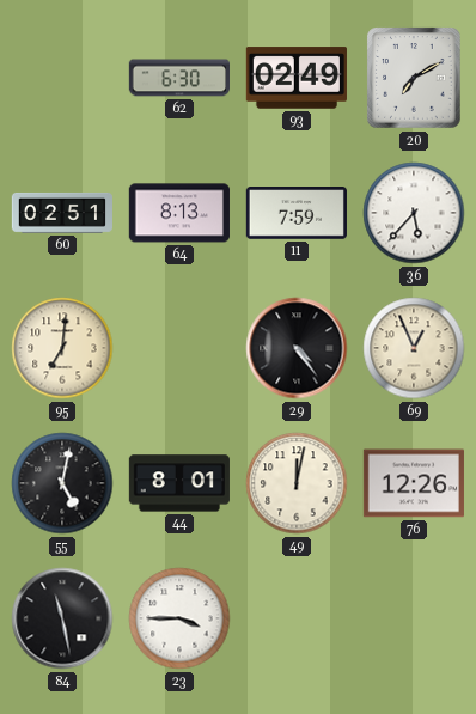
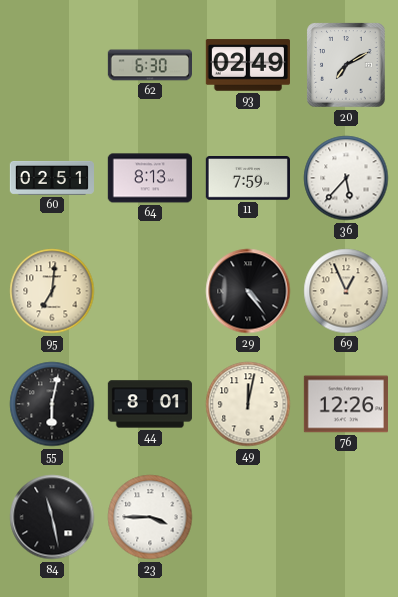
55: 5:02 -> 6:02 (52, 404)
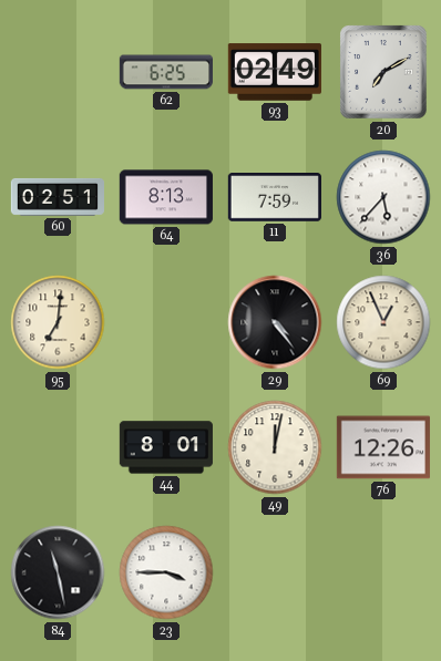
62: 6:30 -> 6:25 (165, 72)
55: 6:02 -> none (52, 404)
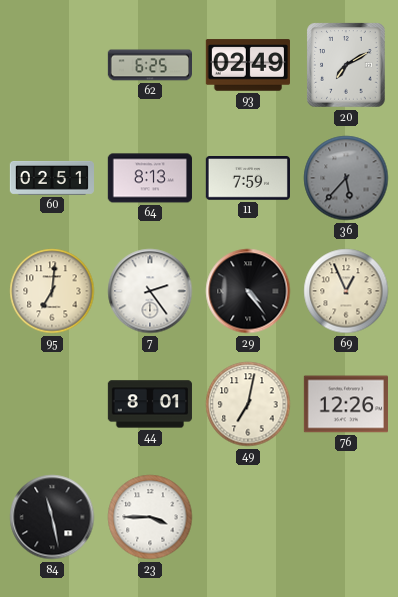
36 dial: white -> grey (346, 178)
7: none -> 2:24 (150, 291)
49: 12:02 -> 7:02 (248, 404)
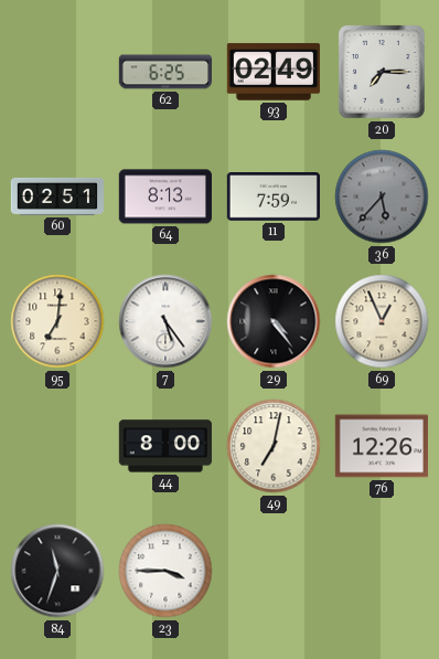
20: 7:10 -> 7:15 (382, 72)
7: 2:24 -> 5:24 (165, 321)
44: 8:01 -> 8:00 (165, 446)
84: 11:28 -> 11:33 (57, 571)
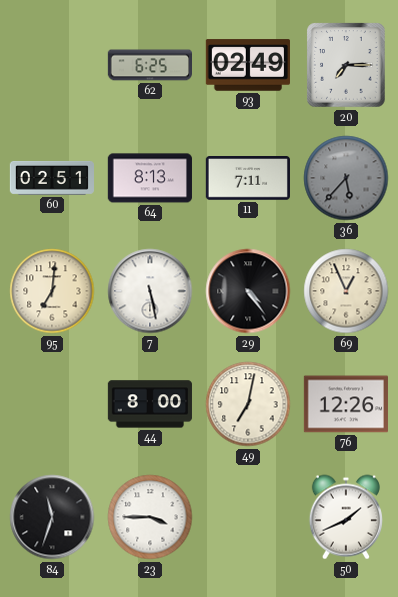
11: 7:59 -> 7:11 (248, 178)
7: 5:24 -> 5:28 (150, 291)
50: none -> 1:41 (346, 517)
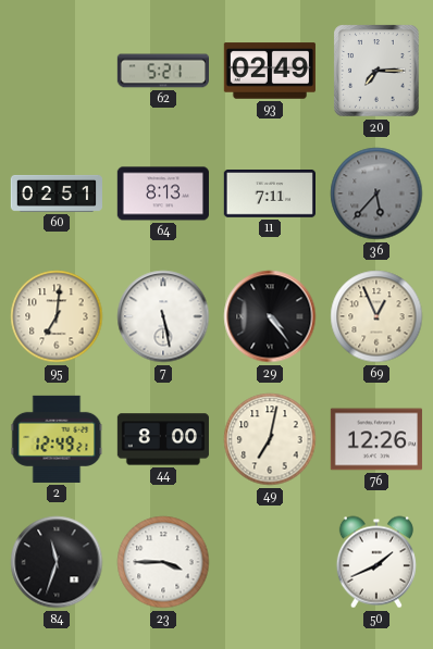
62: 6:25 -> 5:21 (162, 71)
2: none -> 12:49 (57, 439)
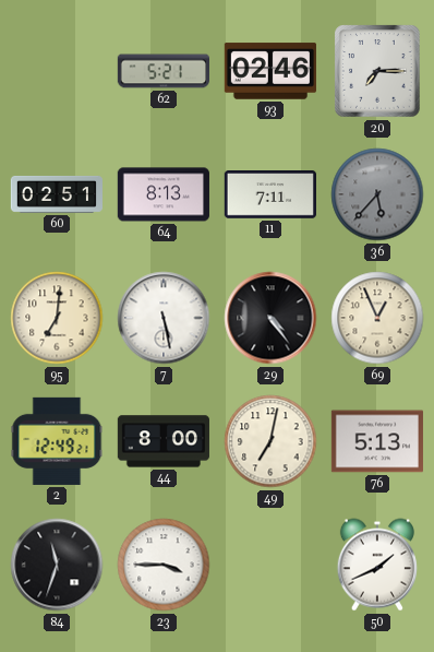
93: 02:49 -> 02:46 (270, 71)
76: 12:26 -> 5:13 (377, 441)
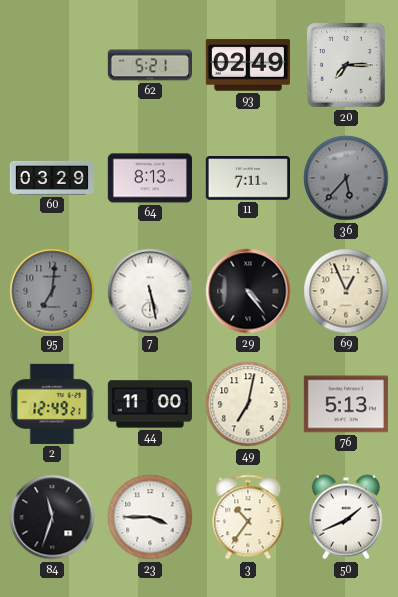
93: 02:46 -> 02:49 (248, 65)
60: 02:51 -> 03:29 (51, 178)
95 dial: cream -> grey (52, 291)
44: 8:00 -> 11:00 (150, 404)
3: none -> 10:36 (248, 517)
